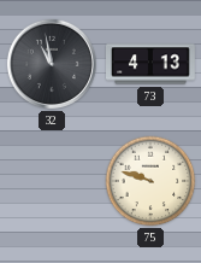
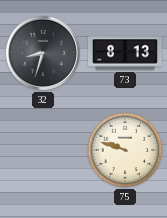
32: 10:58 -> 8:33 (43, 53)
73: 4:13 -> 8:13 (126, 53)
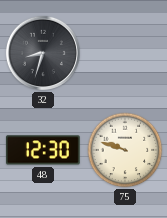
73: 8:13 -> none (126, 53)
48: none -> 12:30 (43, 150)
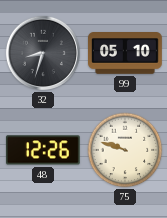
99: none -> 05:10 (126, 54)
48: 12:30 -> 12:26 (43, 150)
